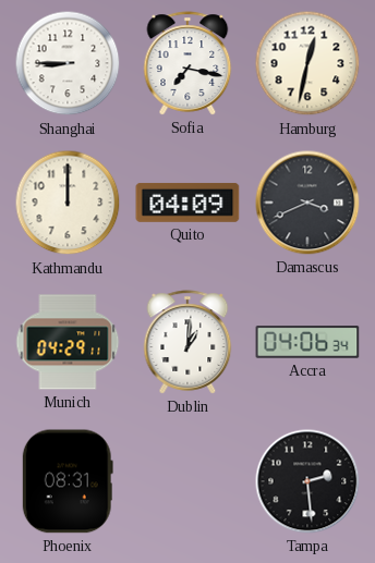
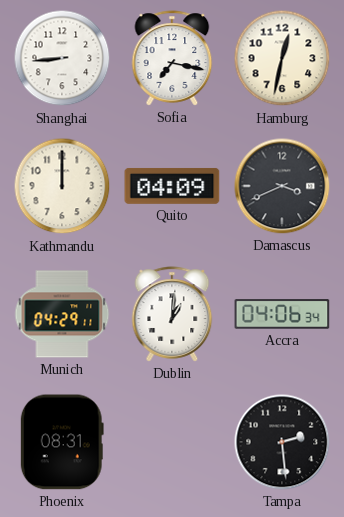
Shanghai: 8:45 -> 8:44 (62, 58)
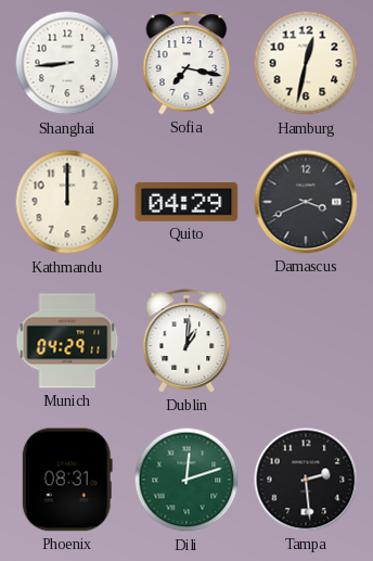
Quito: 04:09 -> 04:29 (186, 202)
Accra: 04:06 -> none (282, 314)
Dili: none -> 12:12 (186, 480)
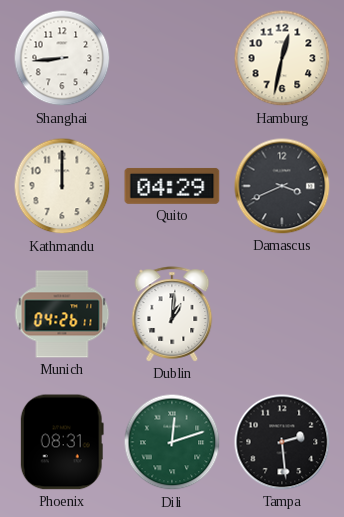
Sofia: 7:17 -> none (186, 63)
Munich: 04:29 -> 04:26 (62, 314)
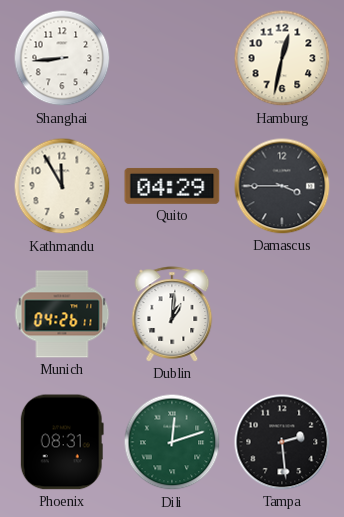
Kathmandu: 12:00 -> 11:55 (62, 186)
Damascus: 3:41 -> 3:45 (282, 186)
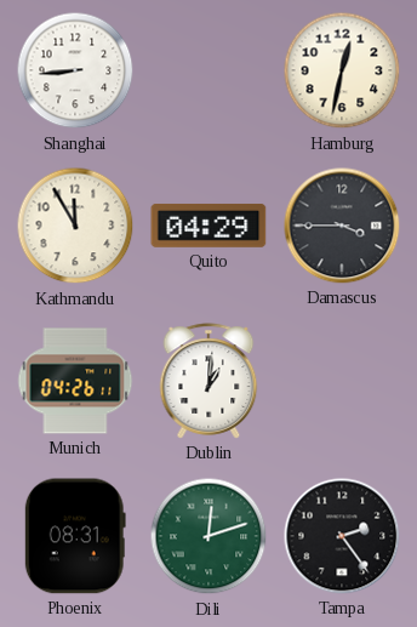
Tampa: 2:29 -> 2:24 (342, 536)
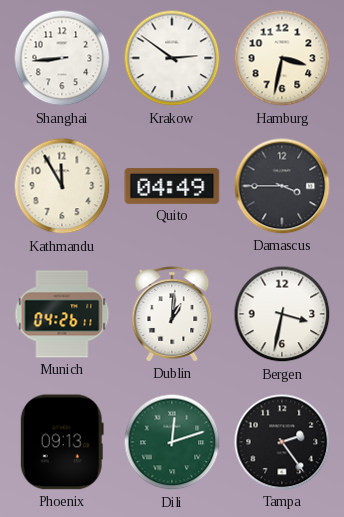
Krakow: none -> 2:51 (172, 58)
Hamburg: 12:32 -> 3:32 (282, 58)
Quito: 04:29 -> 04:49 (172, 186)
Bergen: none -> 3:32 (282, 314)
Phoenix: 08:31 -> 09:13 (62, 442)
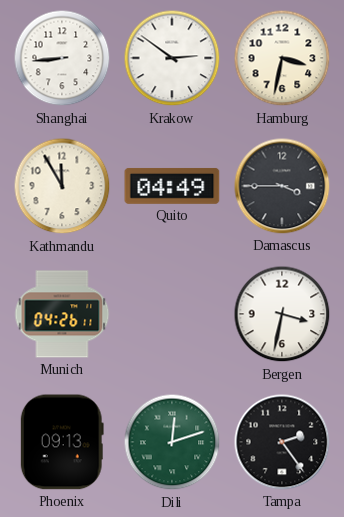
Dublin: 1:01 -> none (172, 314)
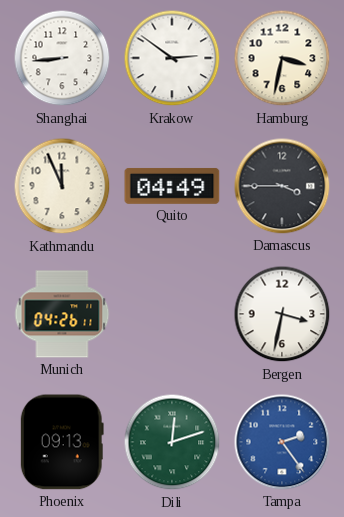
Kathmandu: 11:55 -> 11:56 (62, 186)
Tampa dial: black -> blue (282, 442)
